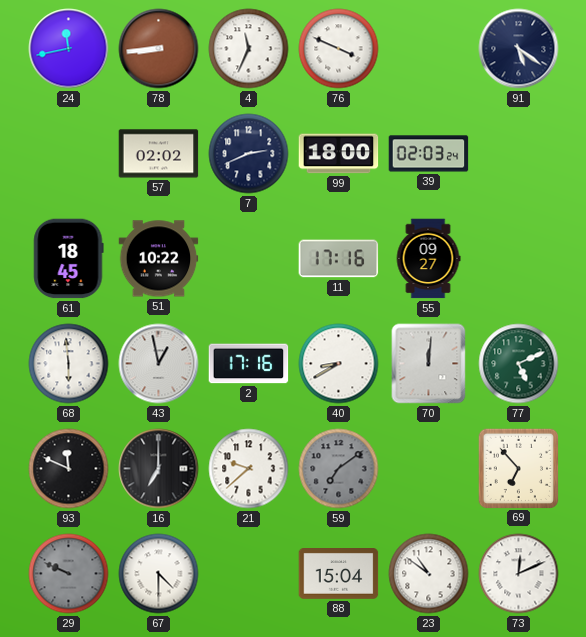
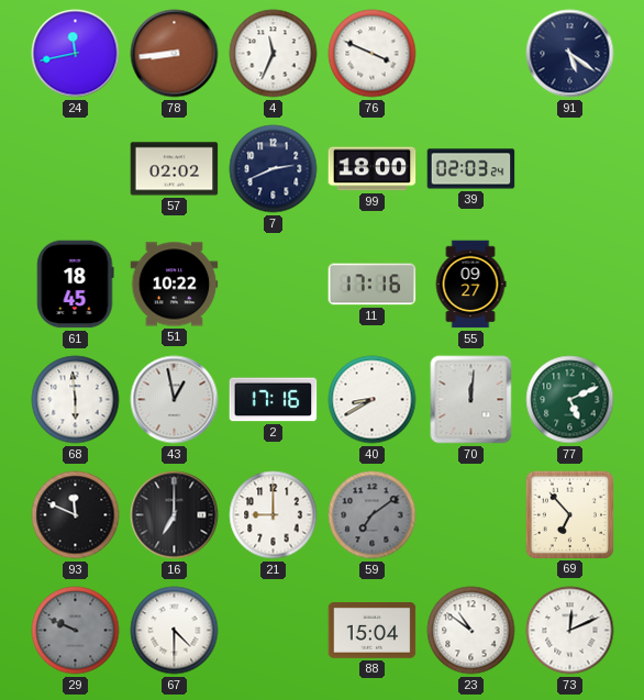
21: 9:38 -> 9:00 (274, 515)
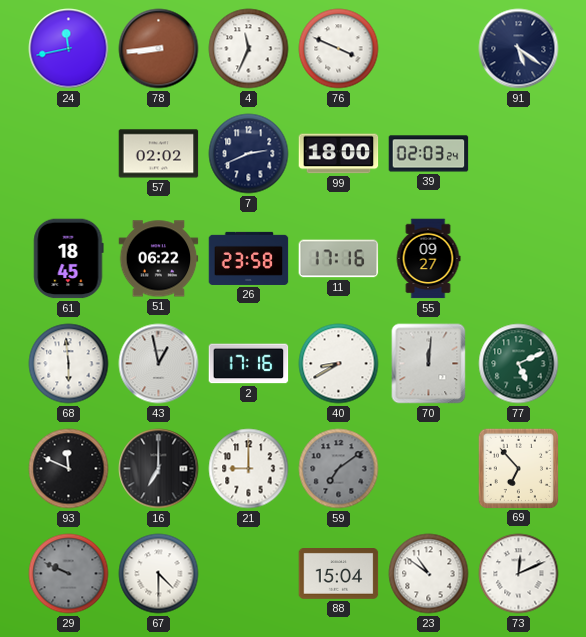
51: 10:22 -> 06:22 (159, 259)
26: none -> 23:58 (249, 258)
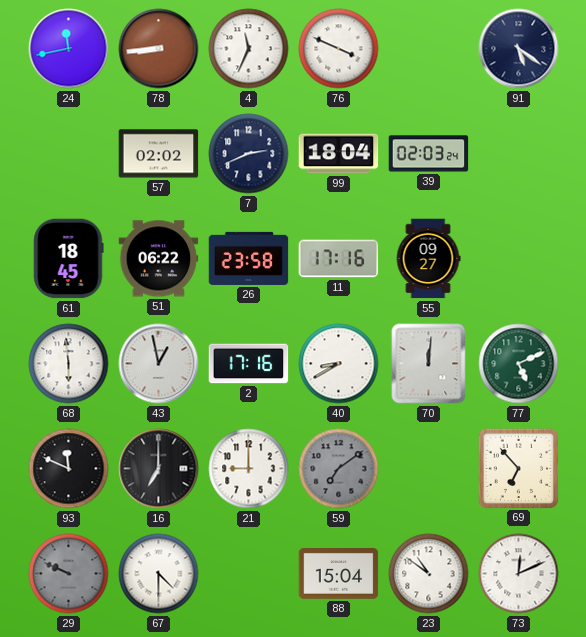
99: 18:00 -> 18:04 (339, 154)
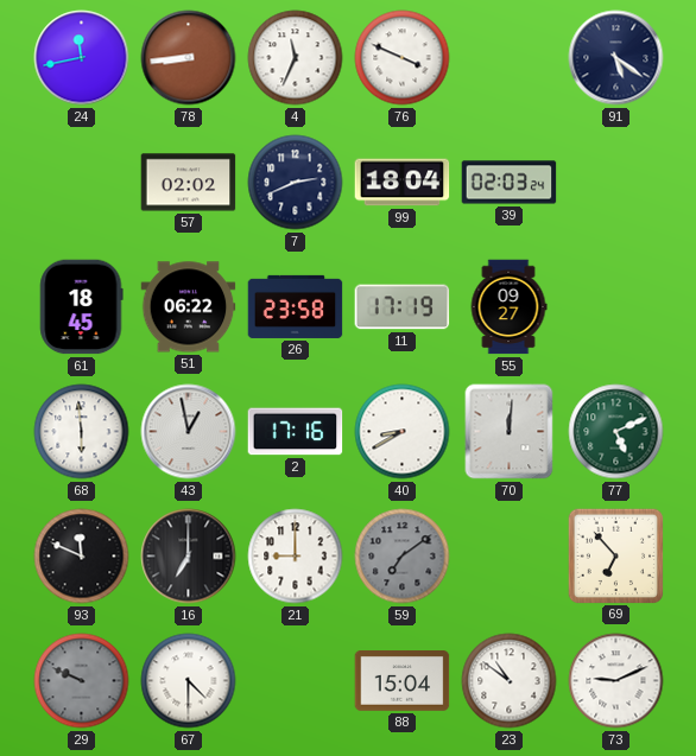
11: 17:16 -> 17:19 (403, 307)
73: 12:11 -> 9:11 (616, 681)
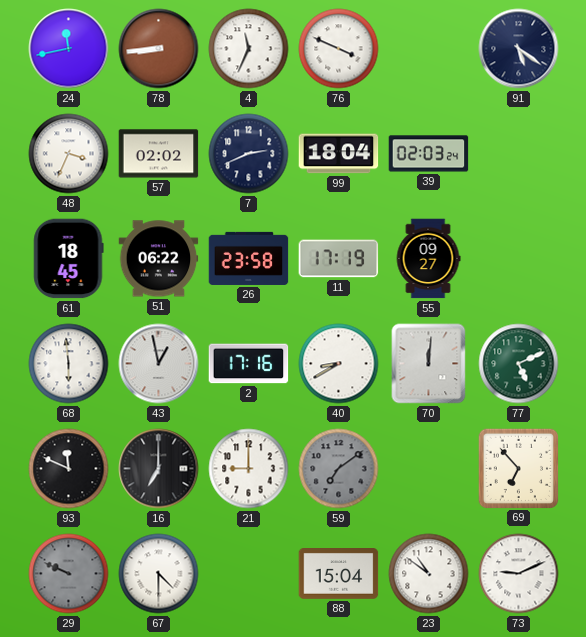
48: none -> 3:34 (69, 154)
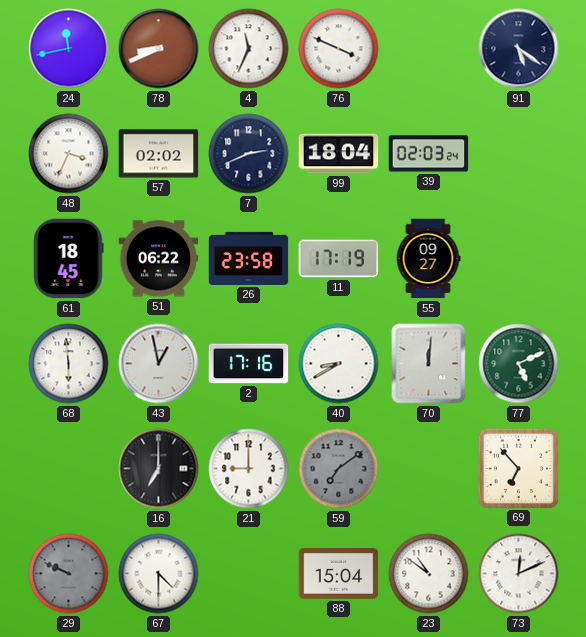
78: 8:44 -> 8:41 (159, 49)
93: 11:49 -> none (69, 469)
73: 9:11 -> 12:11 (519, 574)
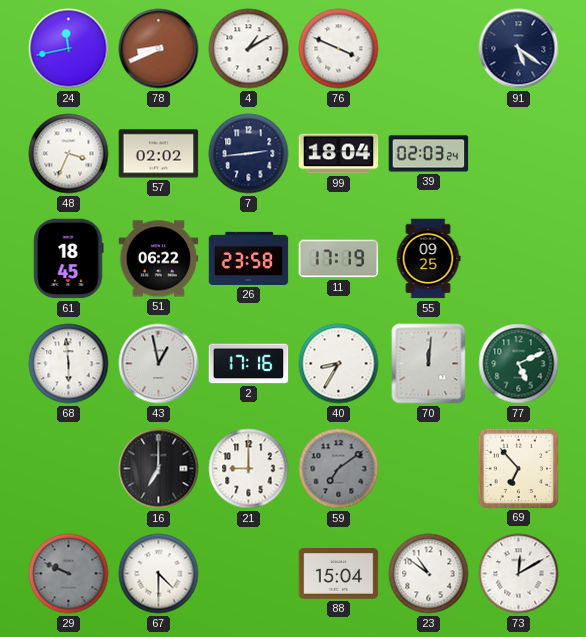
4: 11:34 -> 1:10 (249, 49)
7: 2:41 -> 2:44 (249, 154)
55: 09:27 -> 09:25 (428, 259)
40: 8:40 -> 8:35 (339, 364)
73: 12:11 -> 12:10 (519, 574)
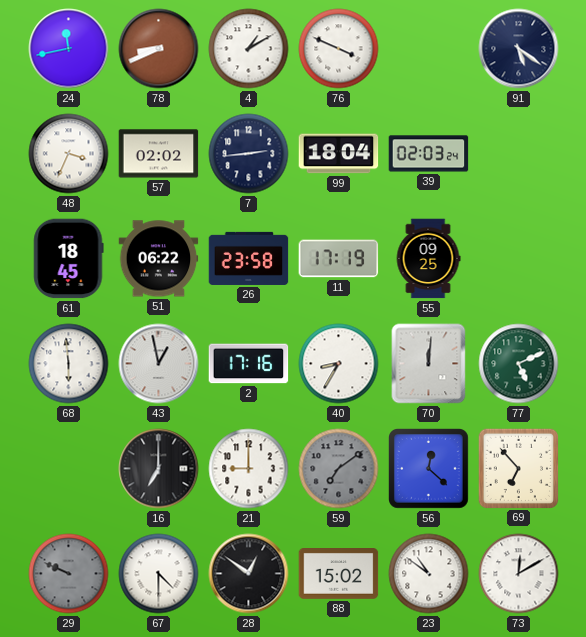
56: none -> 12:22 (429, 469)
28: none -> 12:51 (249, 574)
88: 15:04 -> 15:02 (339, 574)
